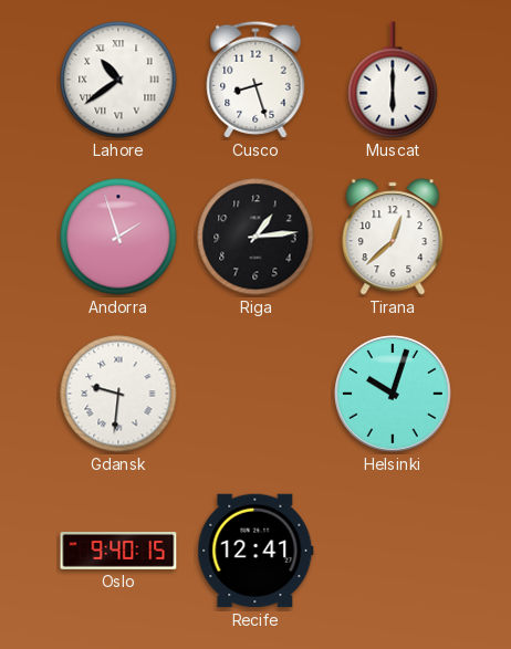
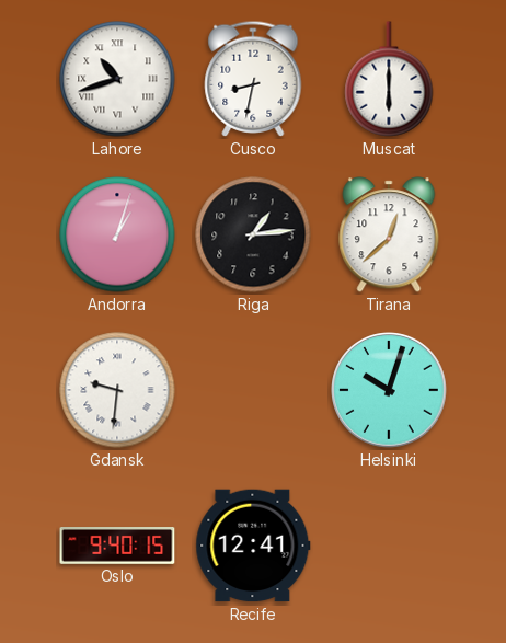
Lahore: 10:39 -> 10:42 (117, 79)
Cusco: 8:27 -> 8:32 (253, 79)
Andorra: 1:57 -> 1:03 (117, 234)
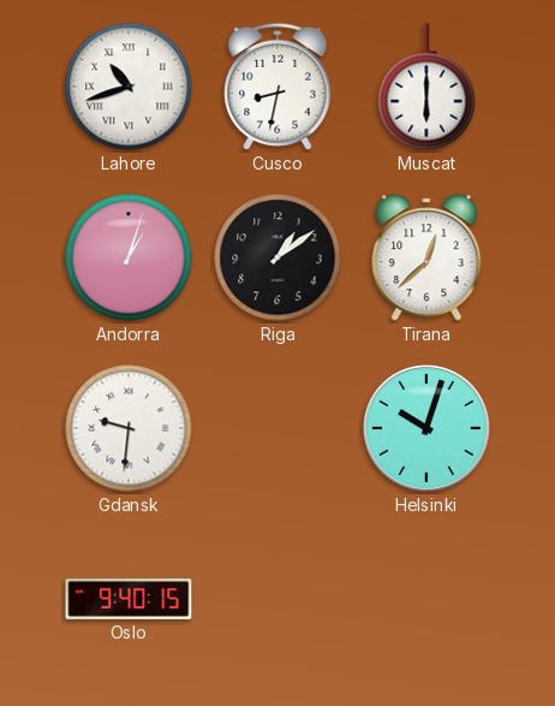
Riga: 1:14 -> 1:09 (277, 257)
Recife: 12:41 -> none (253, 546)
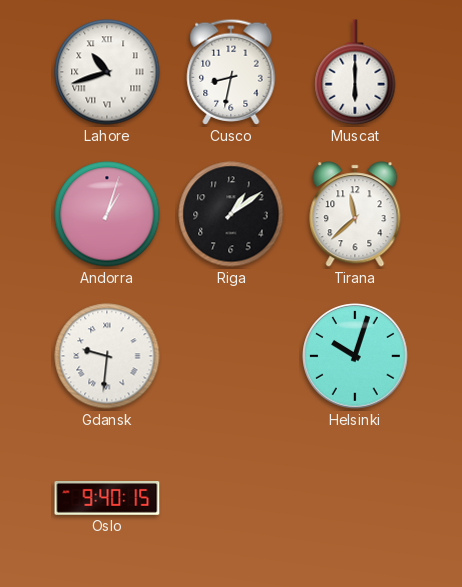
Tirana: 12:38 -> 11:38 (355, 214)
